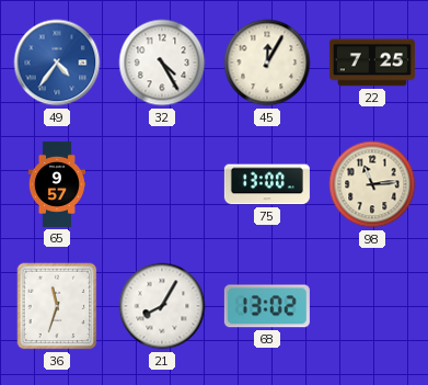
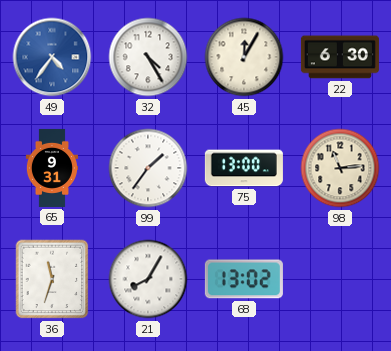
22: 7:25 -> 6:30 (340, 57)
65: 9:57 -> 9:31 (52, 168)
99: none -> 1:36 (148, 168)
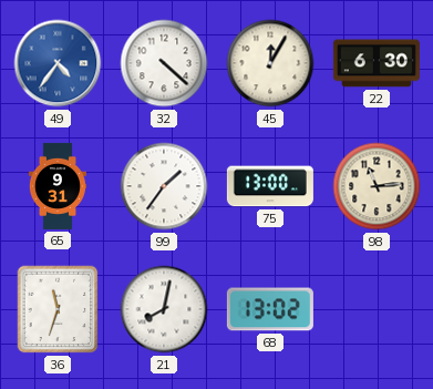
32: 4:25 -> 4:22 (164, 63)
21: 8:05 -> 8:02 (164, 309)
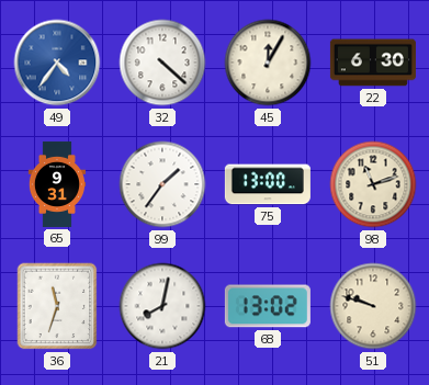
98: 11:14 -> 11:12 (373, 184)
51: none -> 9:48 (373, 306)
